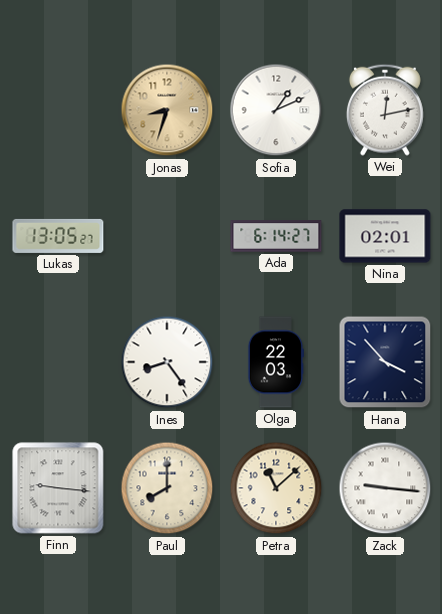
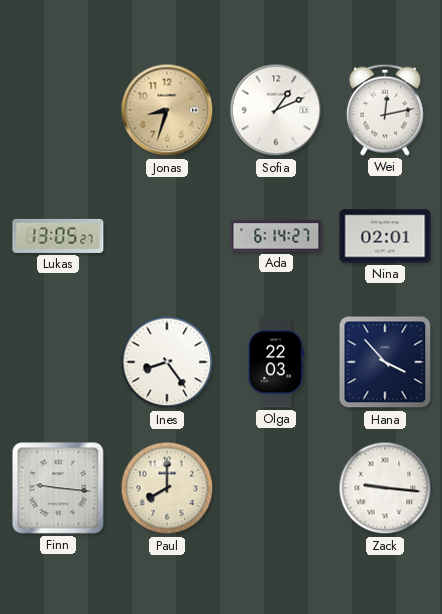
Petra: 11:08 -> none (276, 488)
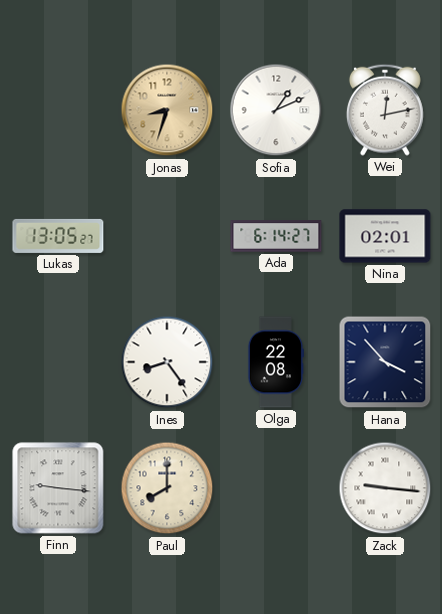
Olga: 22:03 -> 22:08 (275, 362)
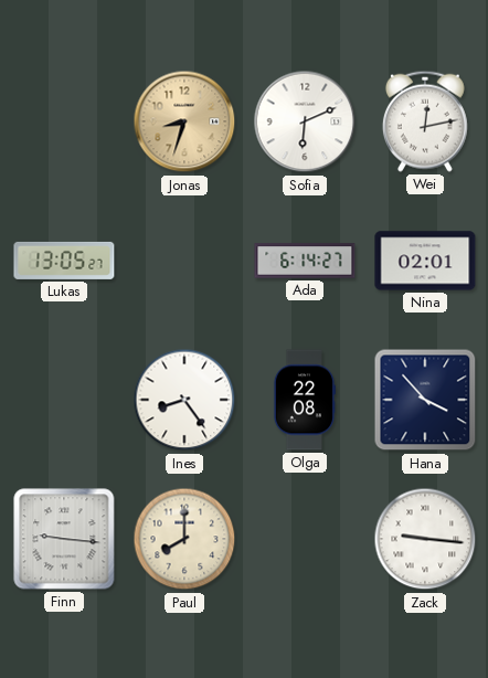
Sofia: 1:11 -> 6:11 (305, 121)
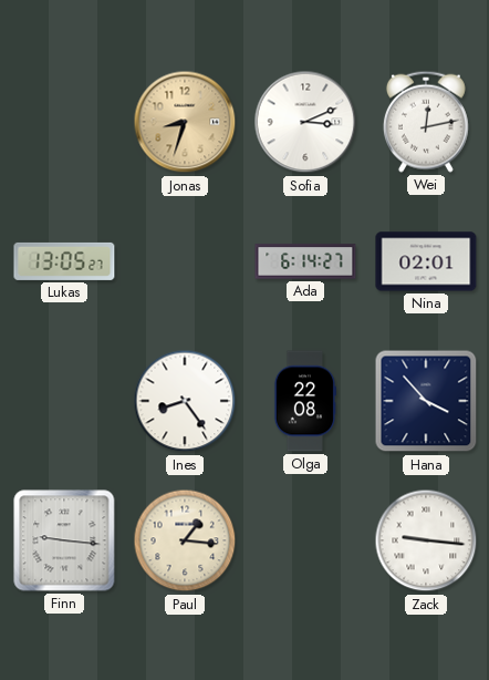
Sofia: 6:11 -> 3:11 (305, 122)
Paul: 8:00 -> 1:16 (185, 540)
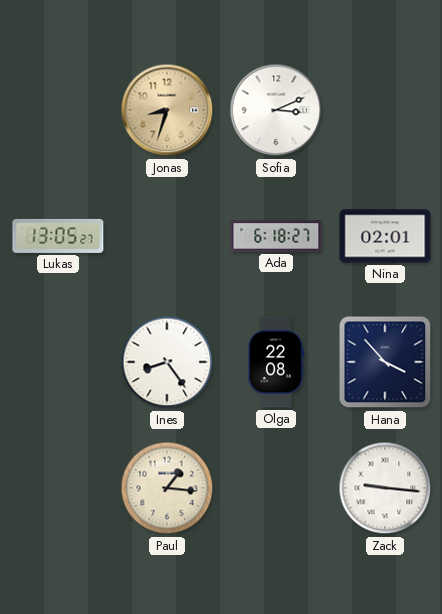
Wei: 12:13 -> none (426, 122)
Ada: 6:14 -> 6:18 (276, 236)
Finn: 9:16 -> none (64, 540)
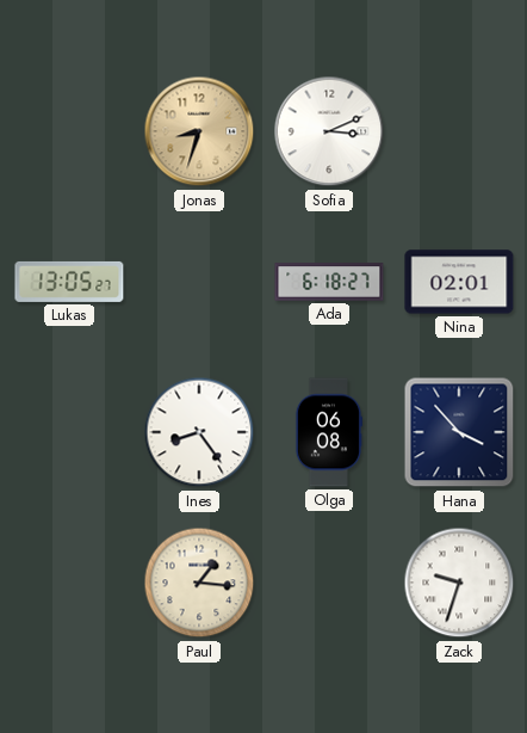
Olga: 22:08 -> 06:08 (328, 432)
Zack: 9:16 -> 9:33 (459, 583)
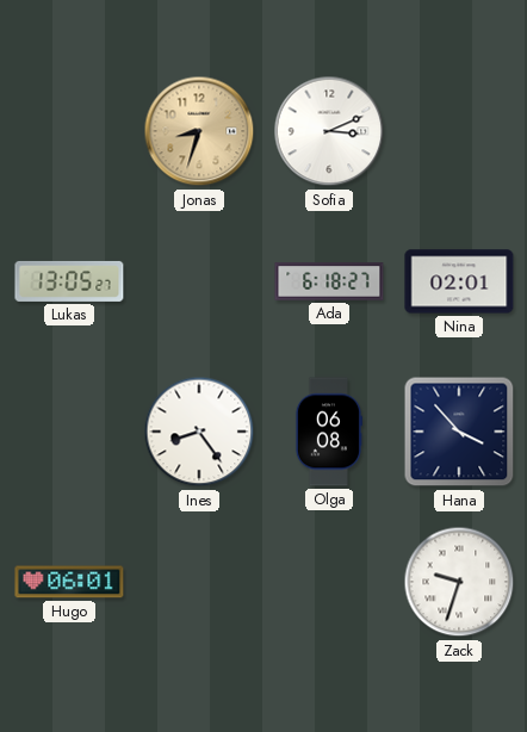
Hugo: none -> 06:01 (69, 582)
Paul: 1:16 -> none (199, 583)
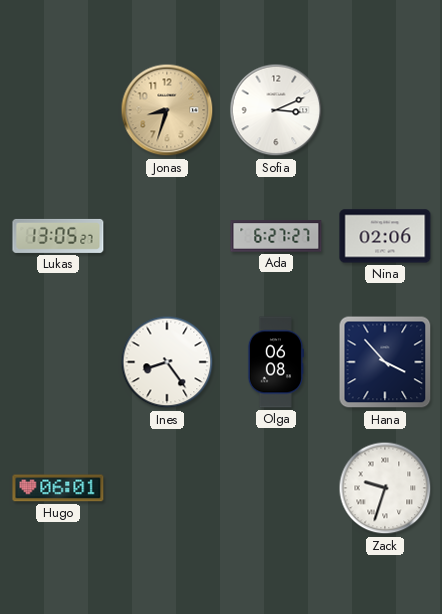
Ada: 6:18 -> 6:27 (276, 236)
Nina: 02:01 -> 02:06 (385, 236)
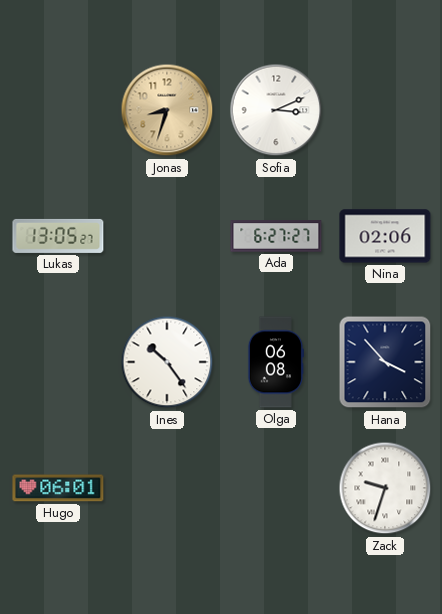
Ines: 8:24 -> 10:24 (167, 362)
